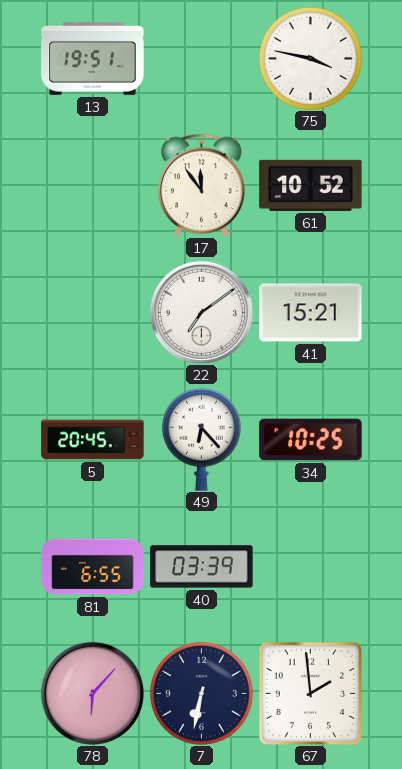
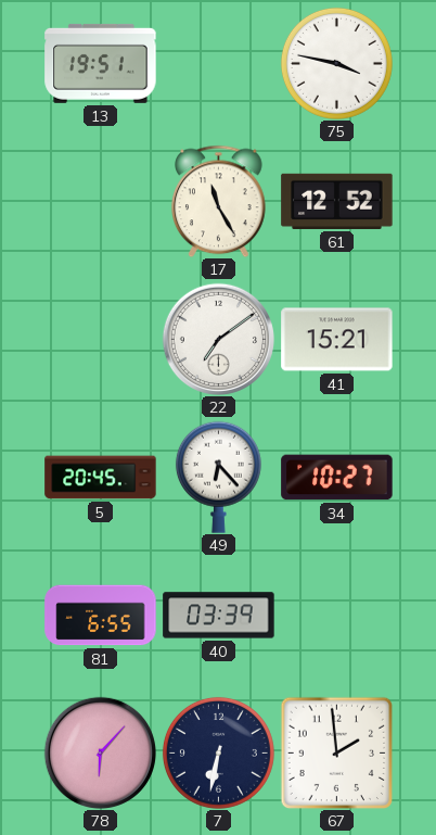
17: 11:54 -> 11:25 (219, 201)
61: 10:52 -> 12:52 (337, 201)
34: 10:25 -> 10:27 (337, 478)
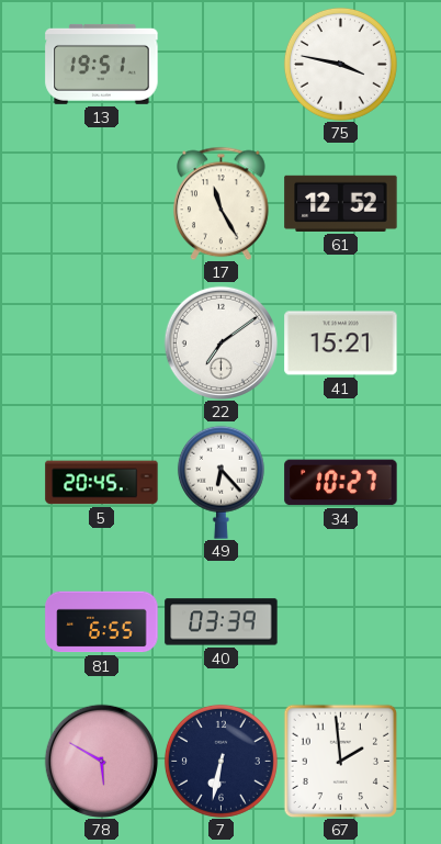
78: 6:07 -> 5:50 (101, 761)
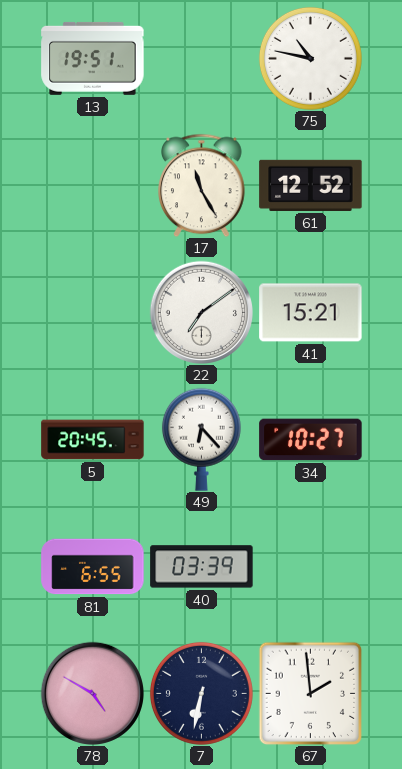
75: 3:47 -> 10:47 (310, 58)
78: 5:50 -> 4:50 (92, 693)
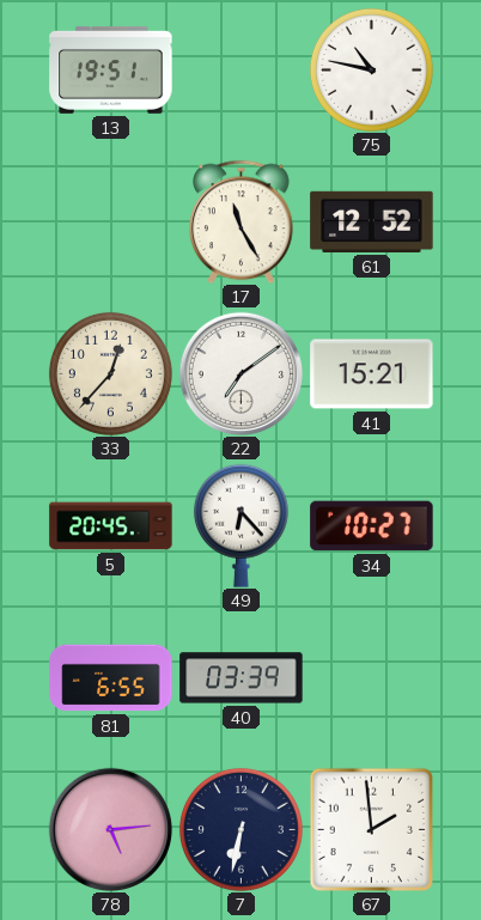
33: none -> 12:37 (110, 373)
78: 4:50 -> 5:14 (110, 829)
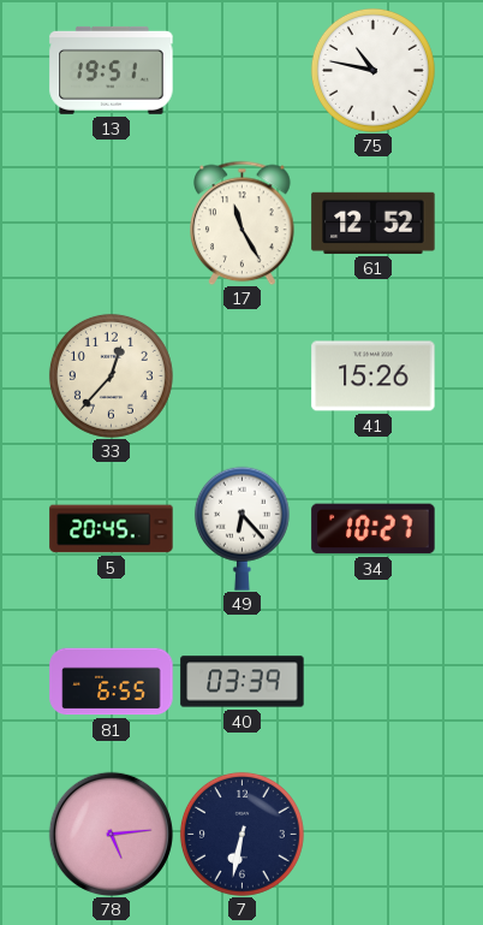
22: 7:09 -> none (240, 373)
41: 15:21 -> 15:26 (374, 376)
67: 1:59 -> none (371, 829)
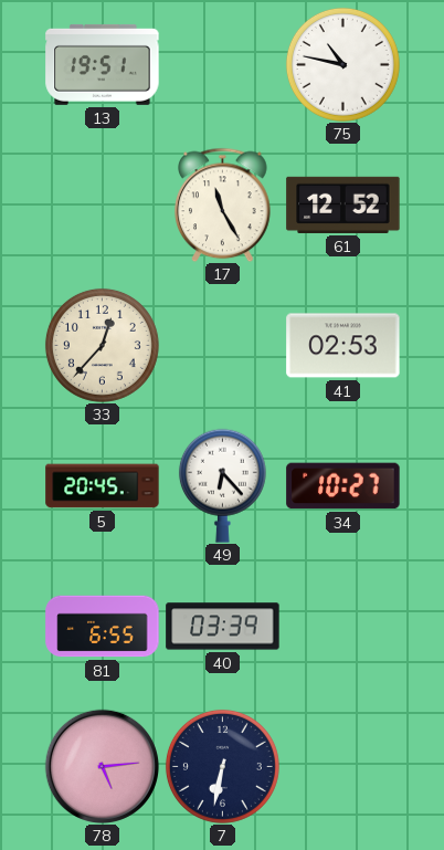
41: 15:26 -> 02:53 (343, 346)
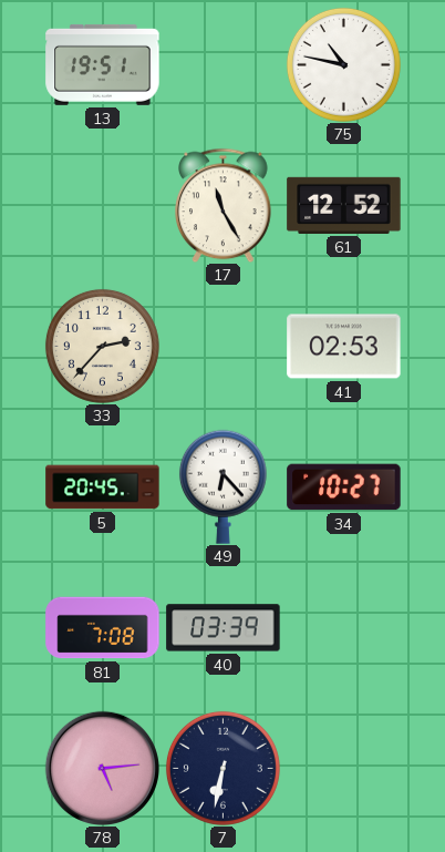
33: 12:37 -> 2:37 (102, 346)
81: 6:55 -> 7:08 (103, 628)
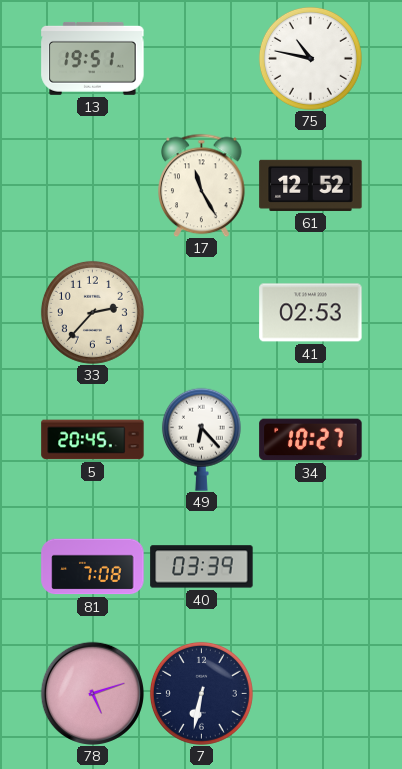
78: 5:14 -> 5:12 (92, 693)
